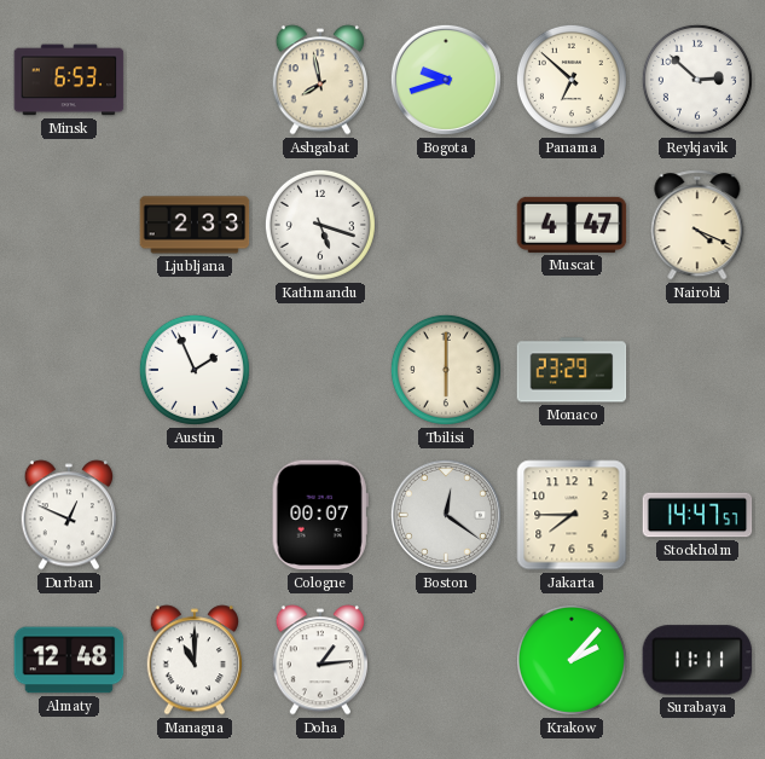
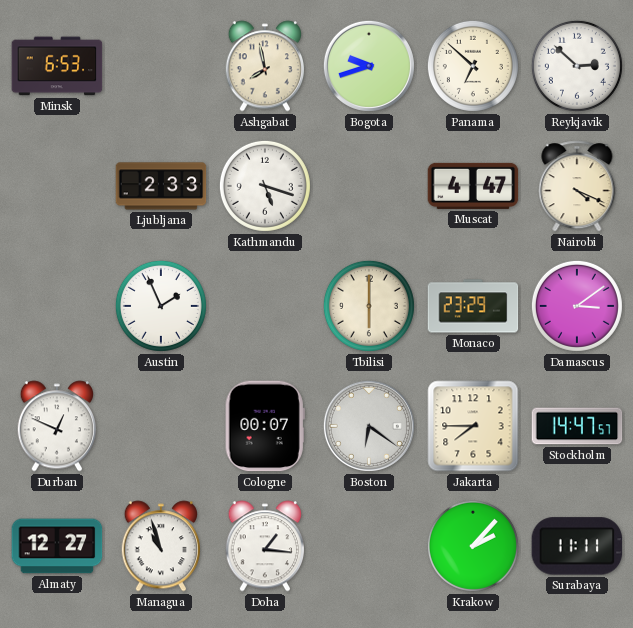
Damascus: none -> 3:09 (577, 306)
Boston: 12:21 -> 6:21 (369, 426)
Almaty: 12:48 -> 12:27 (57, 546)
Managua: 11:00 -> 10:57 (160, 546)
Doha: 1:14 -> 1:16 (264, 546)
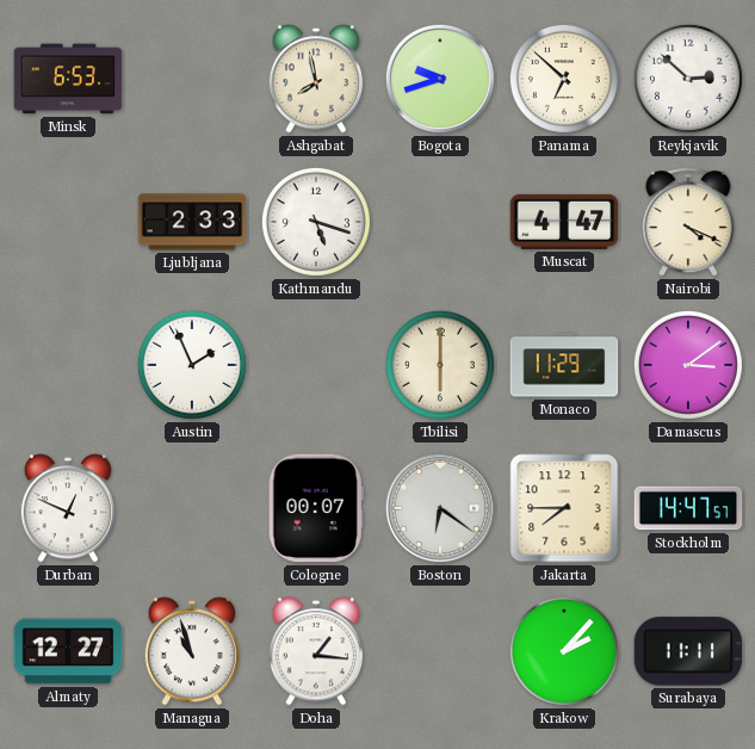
Monaco: 23:29 -> 11:29 (564, 365)
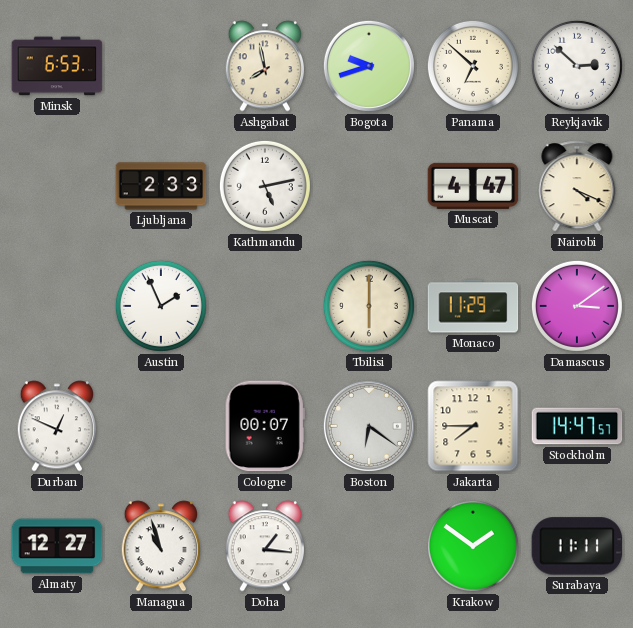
Kathmandu: 5:18 -> 5:13 (265, 186)
Krakow: 2:07 -> 1:51 (473, 546)
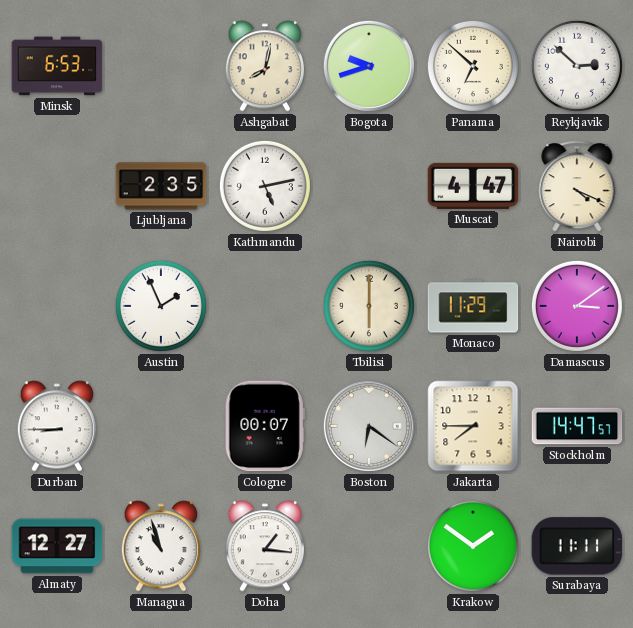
Ashgabat: 7:58 -> 8:02 (264, 66)
Ljubljana: 2:33 -> 2:35 (161, 186)
Durban: 12:49 -> 8:45 (56, 426)
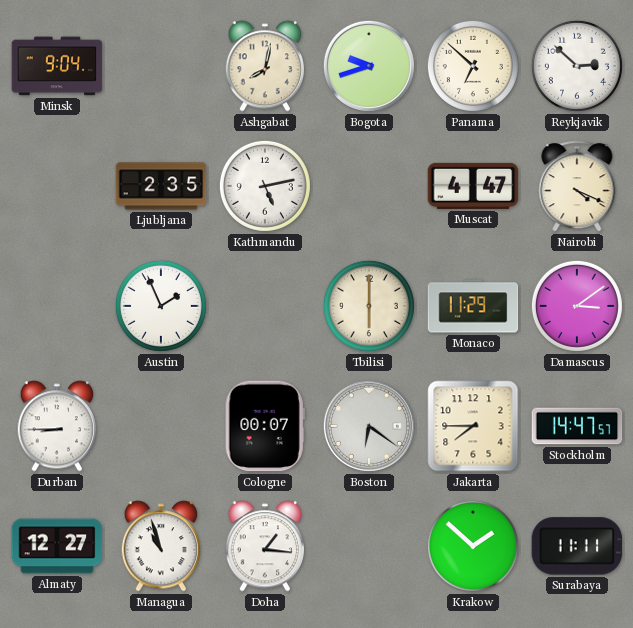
Minsk: 6:53 -> 9:04 (57, 66)
Krakow: 1:51 -> 1:52 (473, 546)
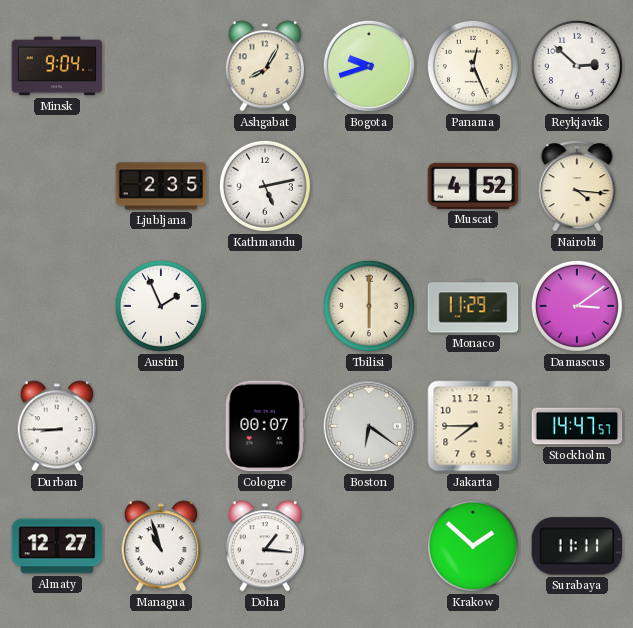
Ashgabat: 8:02 -> 8:05 (264, 66)
Panama: 6:52 -> 12:26 (473, 66)
Muscat: 4:47 -> 4:52 (473, 186)
Nairobi: 4:19 -> 4:16 (577, 186)
